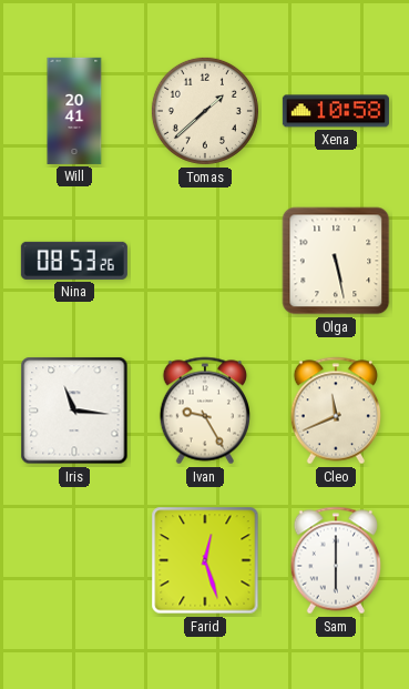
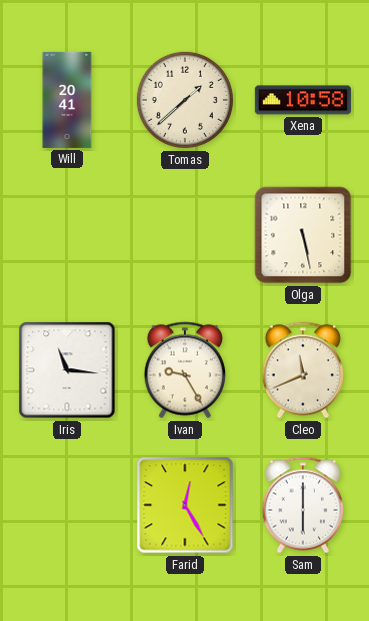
Nina: 08:53 -> none (74, 261)
Farid: 12:27 -> 12:25 (185, 505)
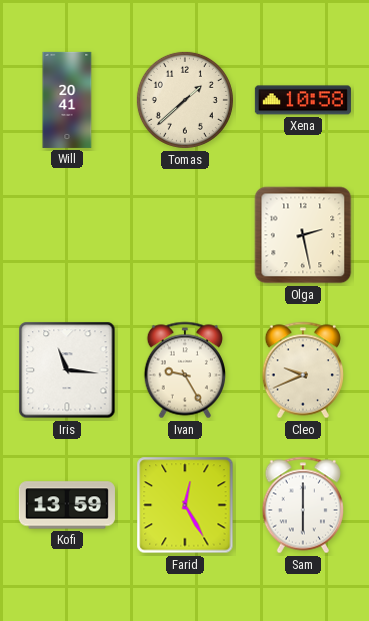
Olga: 5:28 -> 2:28 (303, 235)
Cleo: 11:41 -> 9:41 (302, 370)
Kofi: none -> 13:59 (67, 505)
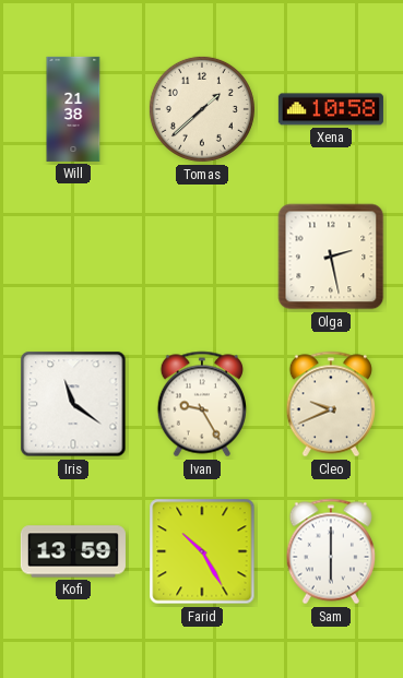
Will: 20:41 -> 21:38 (73, 109)
Iris: 11:16 -> 11:21 (73, 404)
Farid: 12:25 -> 10:25 (202, 551)
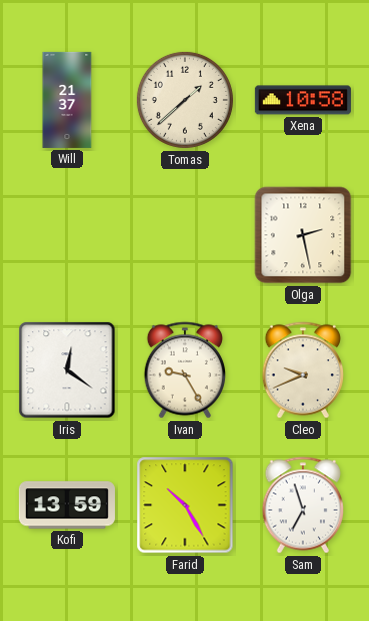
Will: 21:38 -> 21:37 (67, 100)
Iris: 11:21 -> 12:21 (67, 370)
Sam: 6:00 -> 6:57 (302, 505)
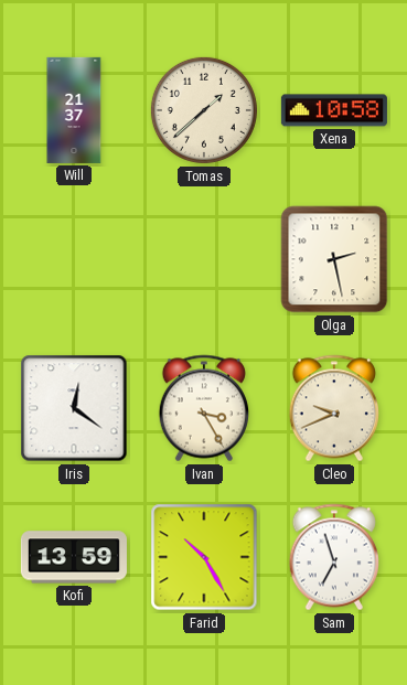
Ivan: 9:25 -> 3:25 (203, 408)
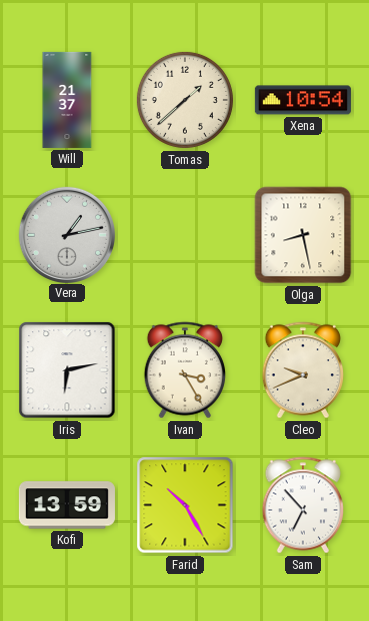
Xena: 10:58 -> 10:54 (303, 100)
Vera: none -> 1:13 (66, 234)
Olga: 2:28 -> 8:28 (303, 235)
Iris: 12:21 -> 6:13 (67, 370)
Sam: 6:57 -> 6:53 (302, 505)
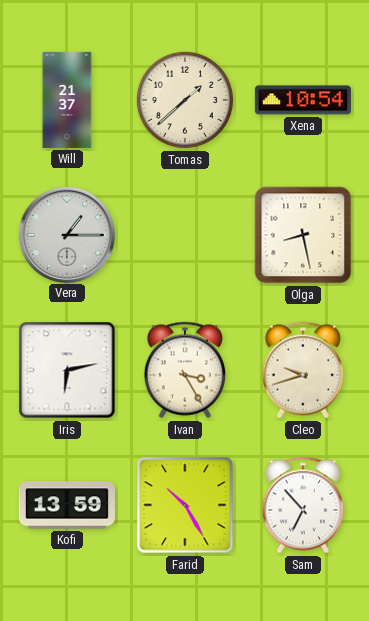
Vera: 1:13 -> 1:15 (66, 234)
Cleo: 9:41 -> 9:42 (302, 370)
